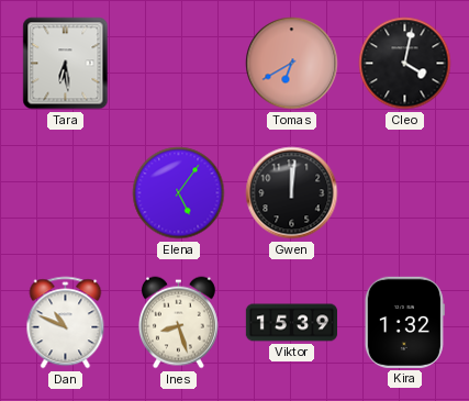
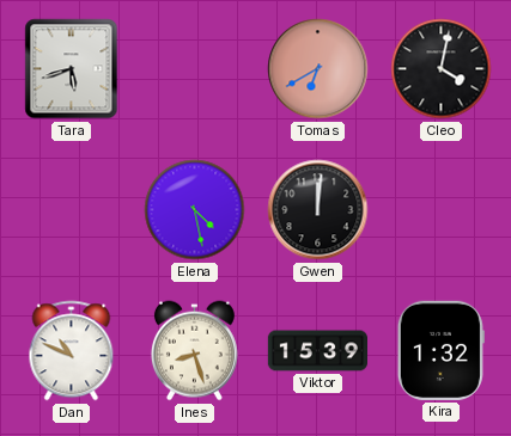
Tara: 6:29 -> 5:42 (72, 69)
Elena: 5:06 -> 4:28 (195, 210)
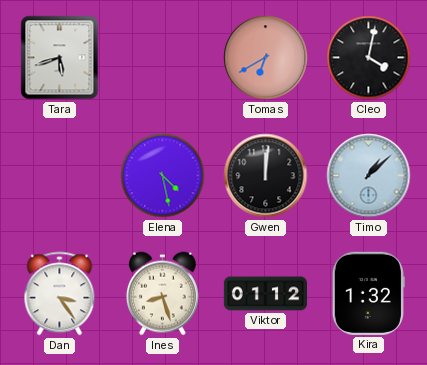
Timo: none -> 1:08 (369, 176)
Dan: 10:49 -> 3:24 (60, 294)
Viktor: 15:39 -> 01:12 (265, 294)
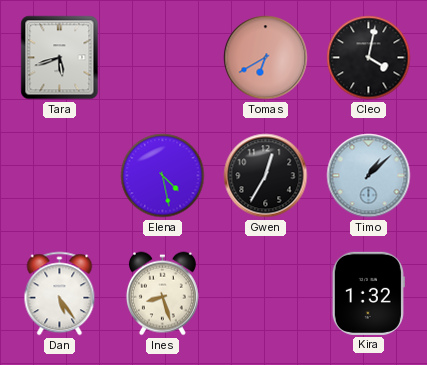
Gwen: 12:01 -> 12:35 (266, 176)
Dan: 3:24 -> 5:24 (60, 294)
Viktor: 01:12 -> none (265, 294)
